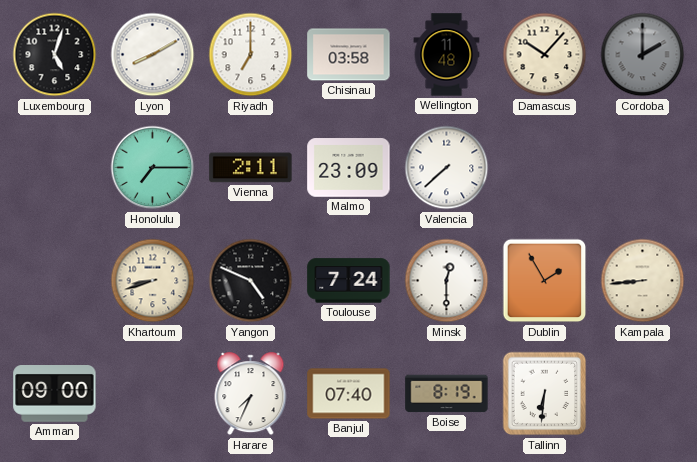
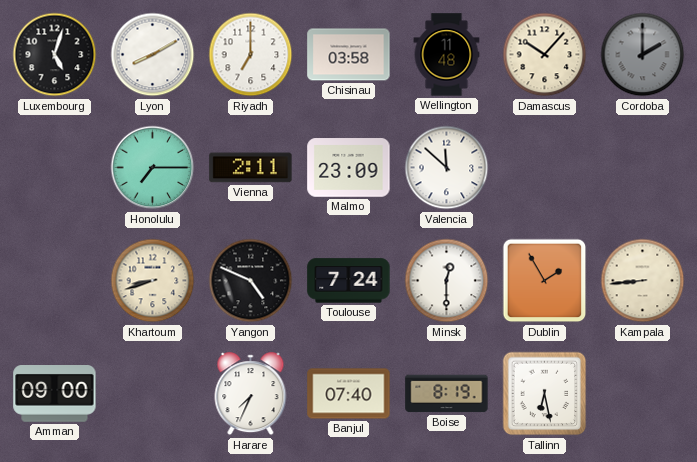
Valencia: 7:38 -> 11:52 (447, 168)
Tallinn: 6:31 -> 6:28 (545, 394)
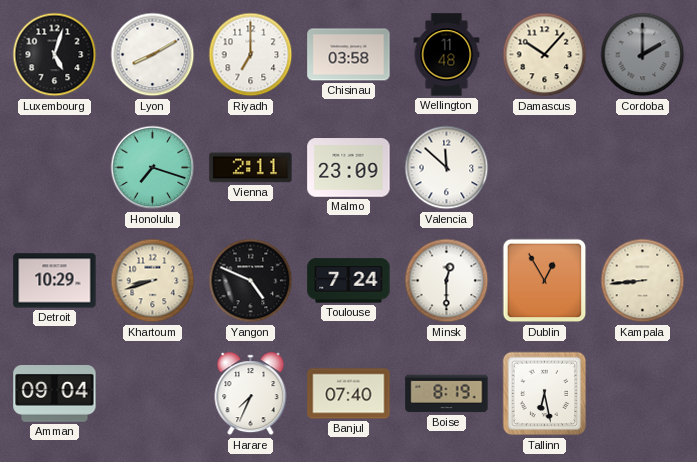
Honolulu: 7:15 -> 7:18 (153, 168)
Detroit: none -> 10:29 (55, 281)
Dublin: 1:55 -> 12:55 (545, 281)
Amman: 09:00 -> 09:04 (55, 394)
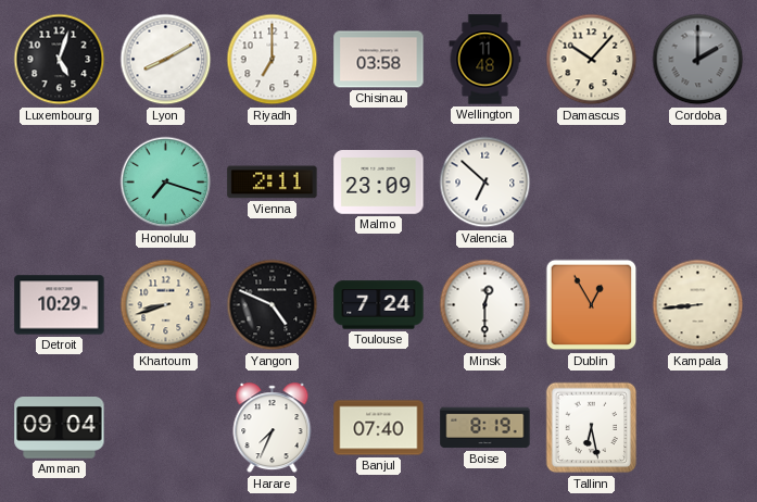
Valencia: 11:52 -> 6:52 (485, 183)
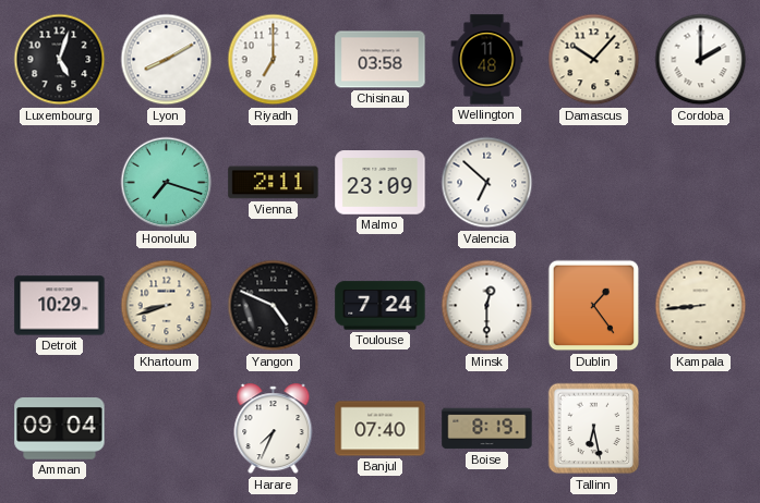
Cordoba dial: grey -> white (701, 60)
Dublin: 12:55 -> 1:24 (594, 306)
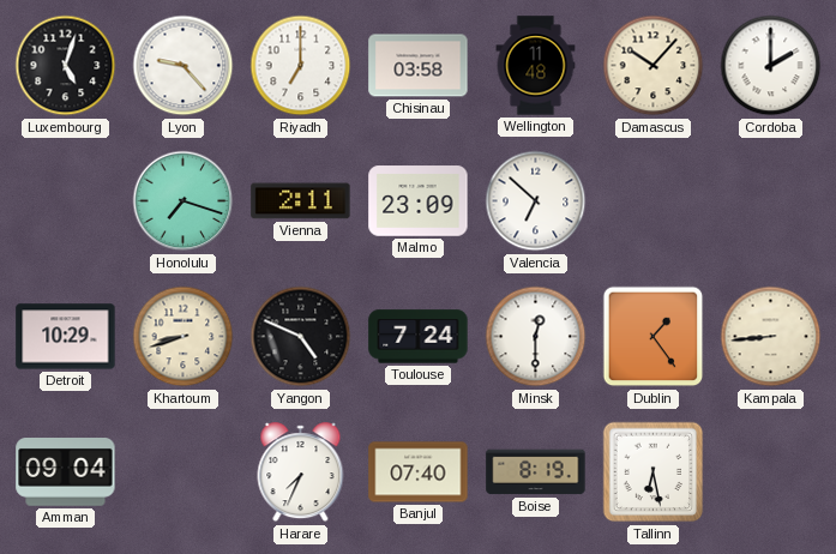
Lyon: 8:10 -> 9:23 (184, 66)
